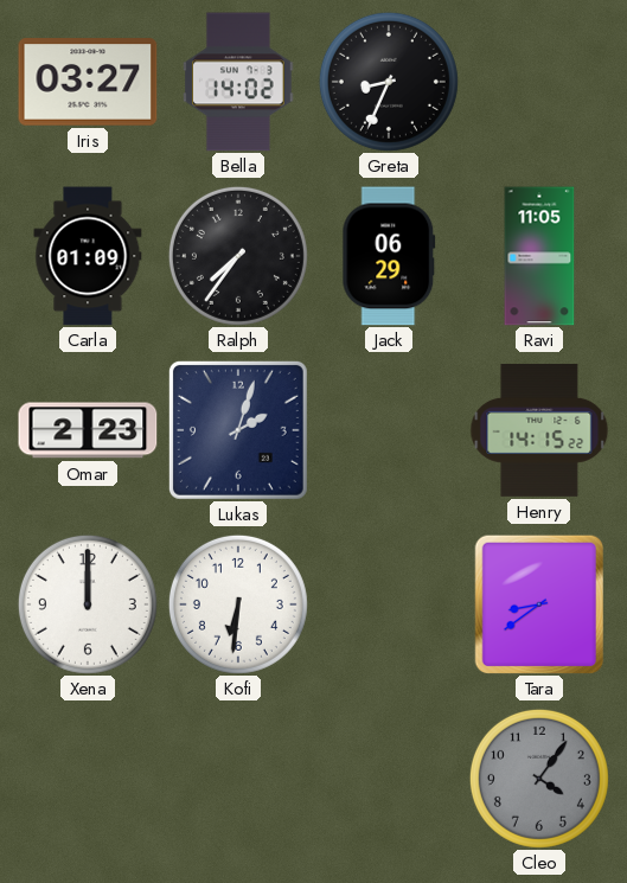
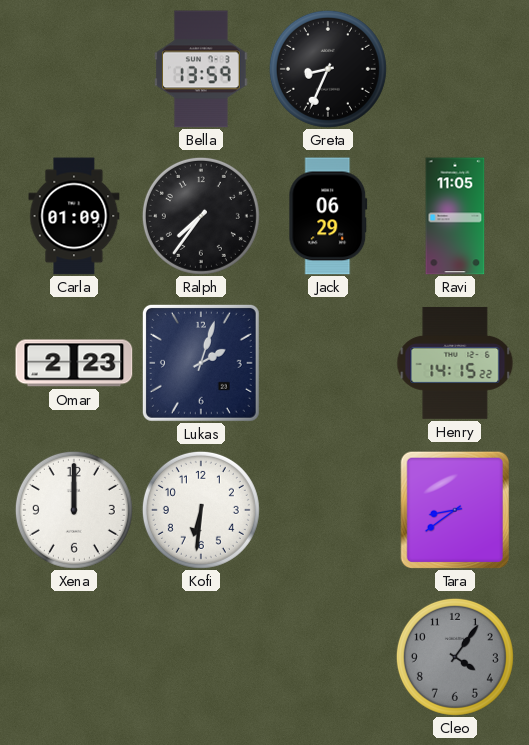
Iris: 03:27 -> none (88, 82)
Bella: 14:02 -> 13:59 (202, 69)
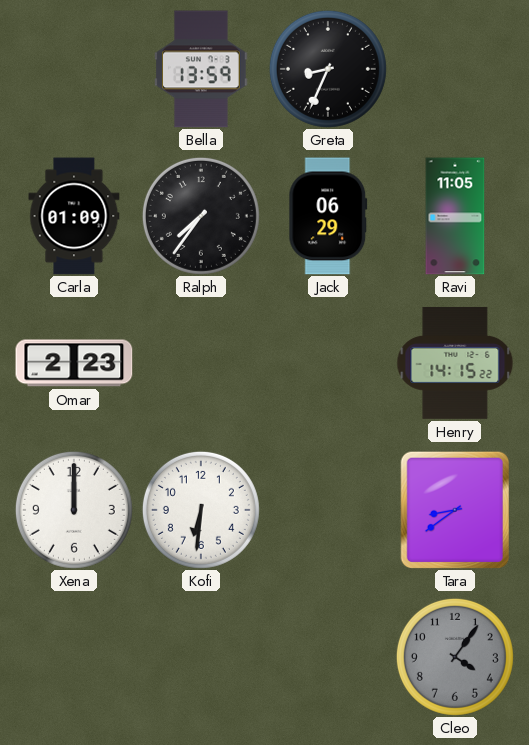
Lukas: 2:03 -> none (201, 363)
